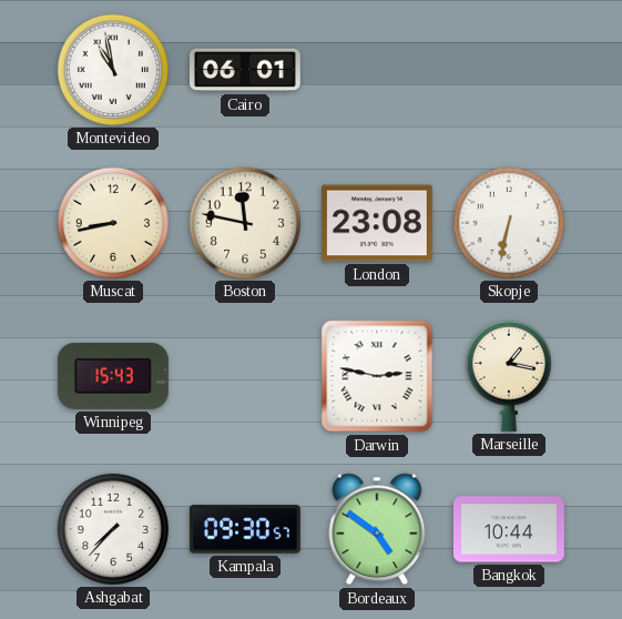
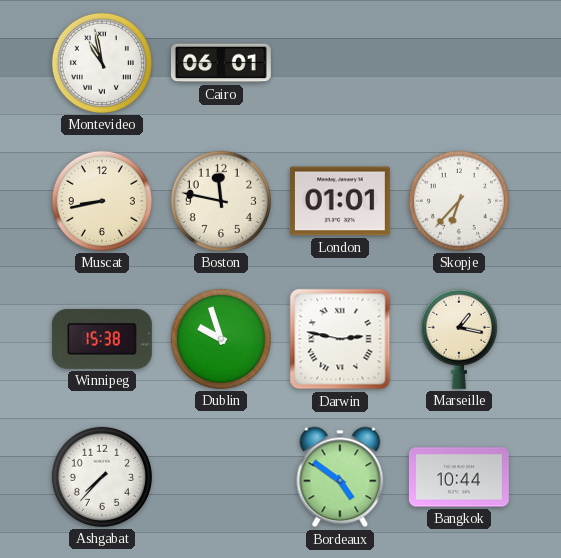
London: 23:08 -> 01:01 (340, 201)
Skopje: 6:32 -> 6:37 (459, 201)
Winnipeg: 15:43 -> 15:38 (102, 339)
Dublin: none -> 9:57 (221, 339)
Kampala: 09:30 -> none (245, 529)
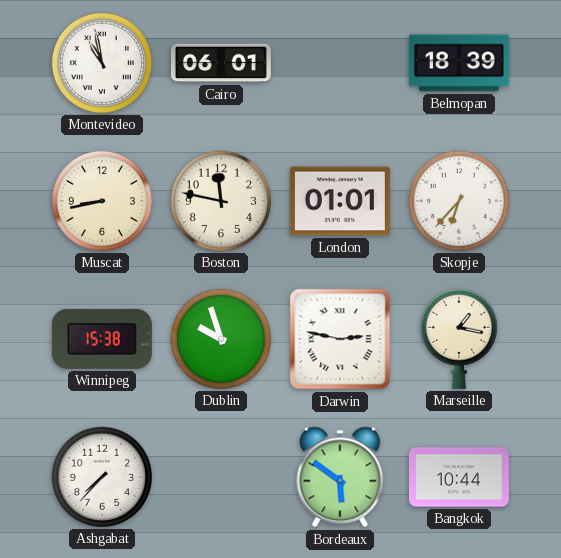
Belmopan: none -> 18:39 (459, 63)
Bordeaux: 4:51 -> 5:51 (340, 477)
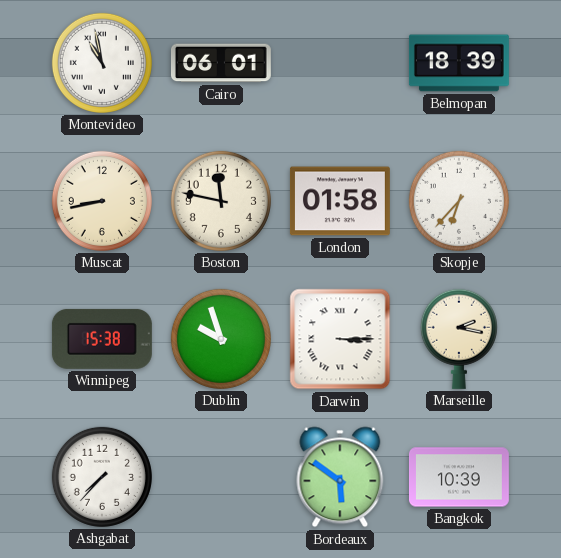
London: 01:01 -> 01:58 (340, 201)
Darwin: 2:47 -> 3:15 (340, 339)
Marseille: 1:17 -> 2:17 (459, 339)
Bangkok: 10:44 -> 10:39 (459, 477)
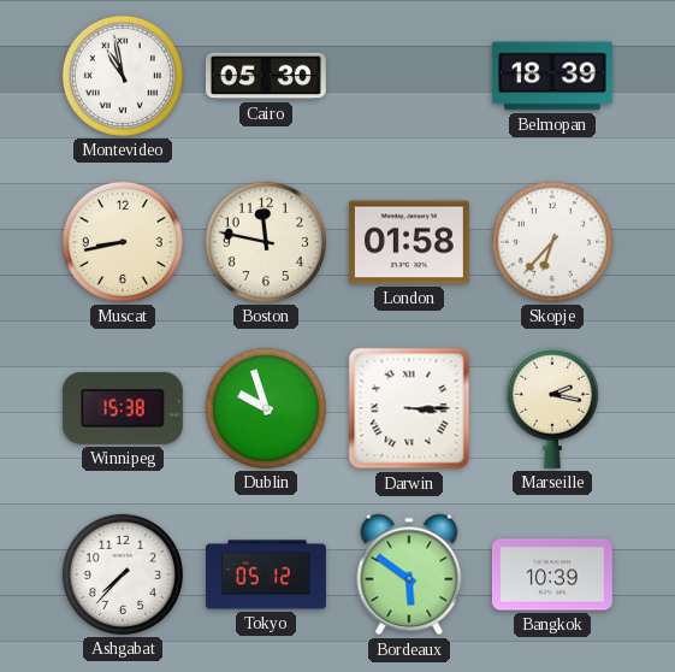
Cairo: 06:01 -> 05:30 (266, 76)
Tokyo: none -> 05:12 (267, 574)
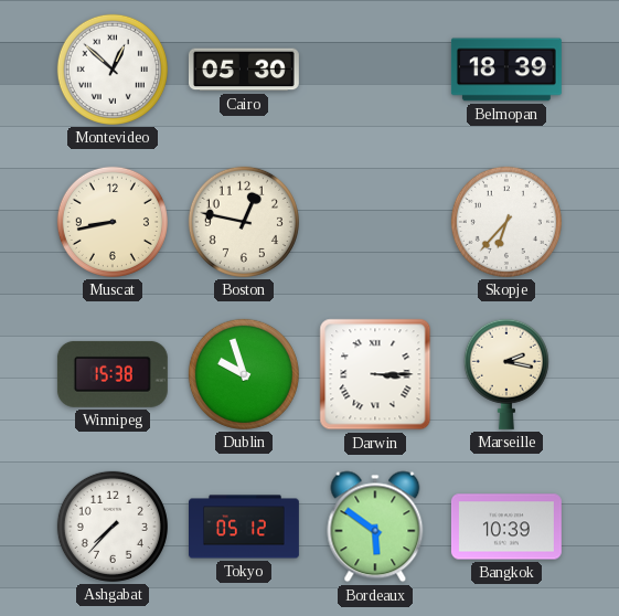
Montevideo: 10:58 -> 12:52 (113, 70)
Boston: 11:47 -> 12:47 (244, 222)
London: 01:58 -> none (409, 242)
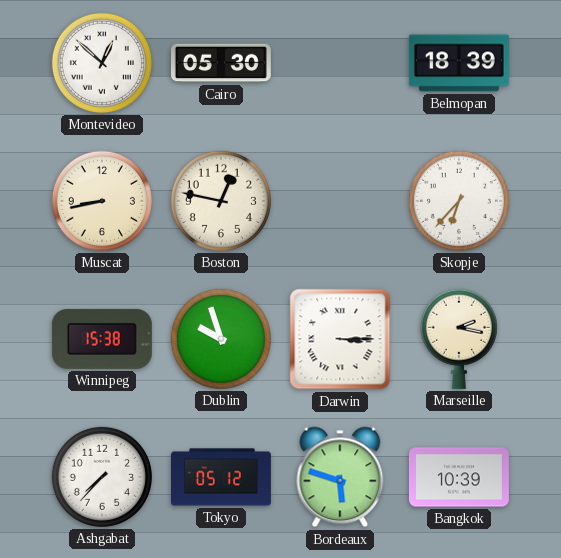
Bordeaux: 5:51 -> 5:48 (340, 477)
